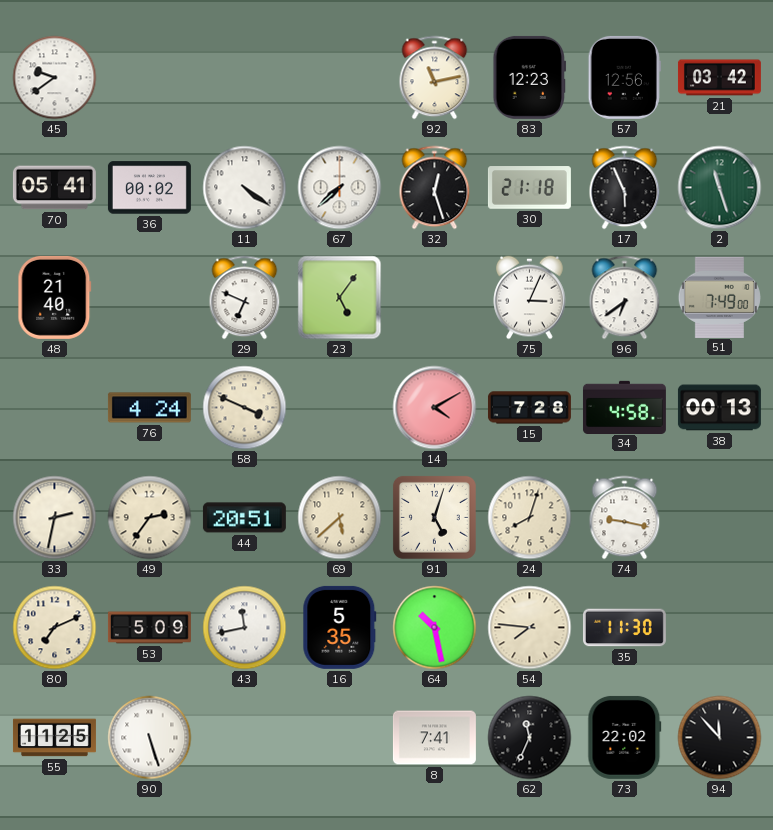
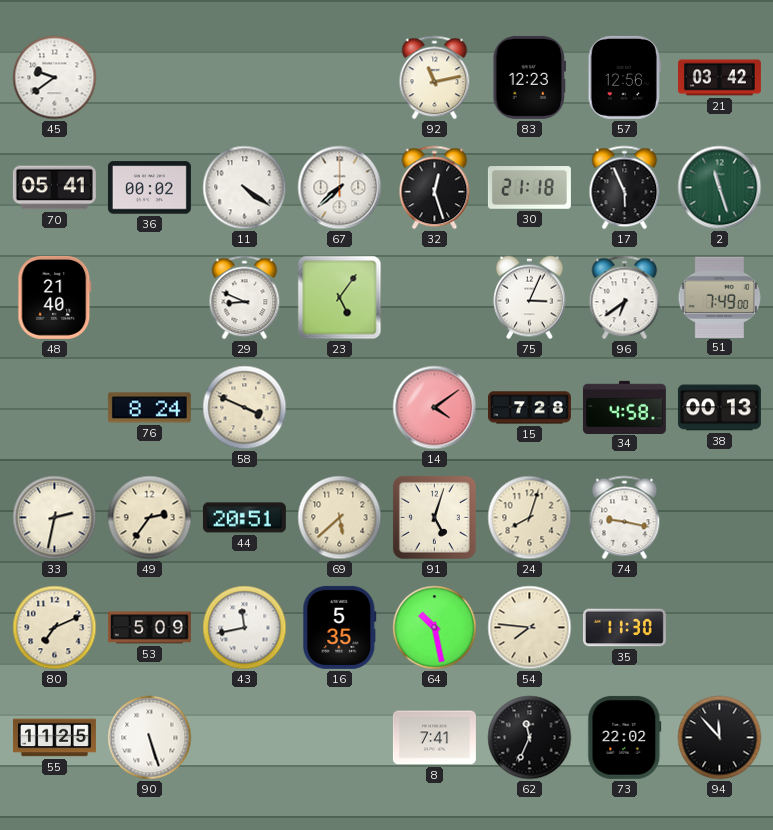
29: 6:49 -> 8:49 (245, 298)
76: 4:24 -> 8:24 (149, 408)
14: 4:10 -> 4:09 (435, 408)
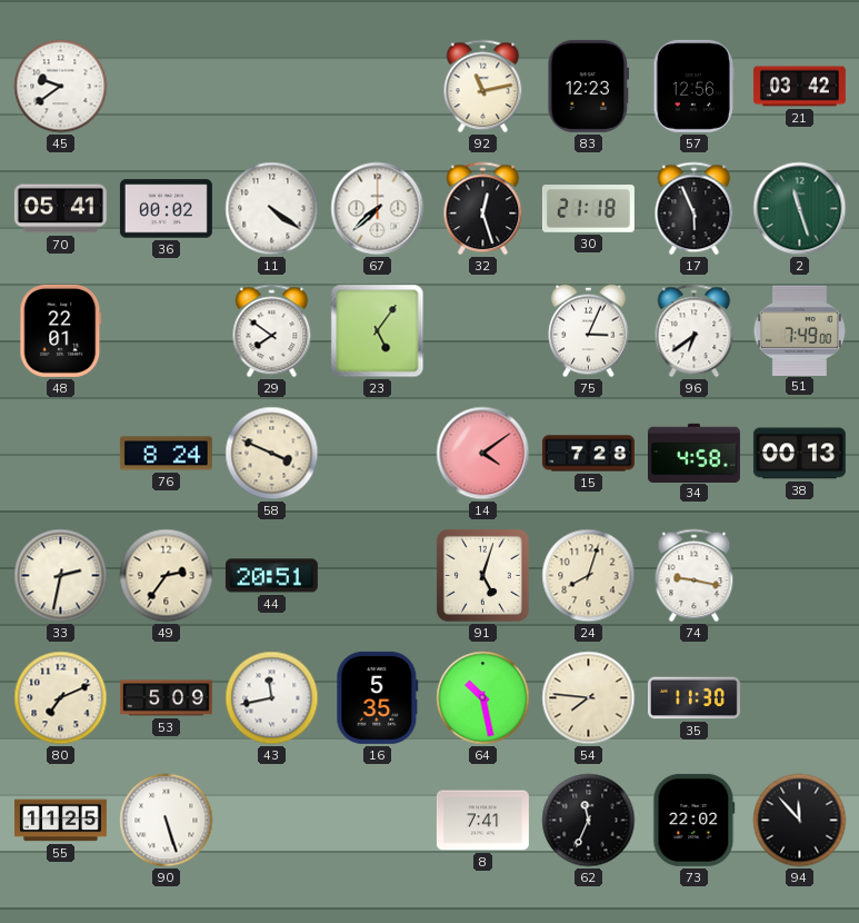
48: 21:40 -> 22:01 (61, 330)
29: 8:49 -> 7:51 (272, 331)
69: 5:38 -> none (340, 518)
